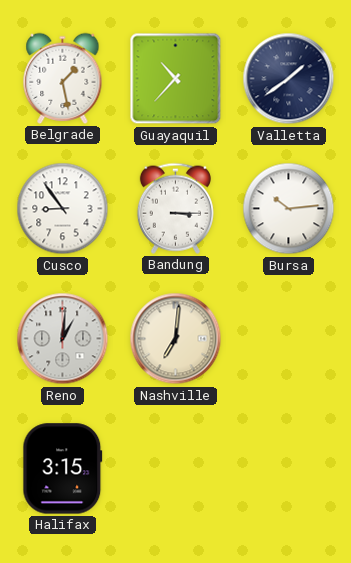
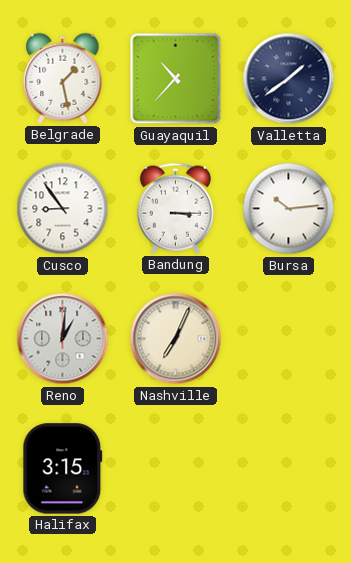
Nashville: 7:01 -> 7:04 (176, 339)
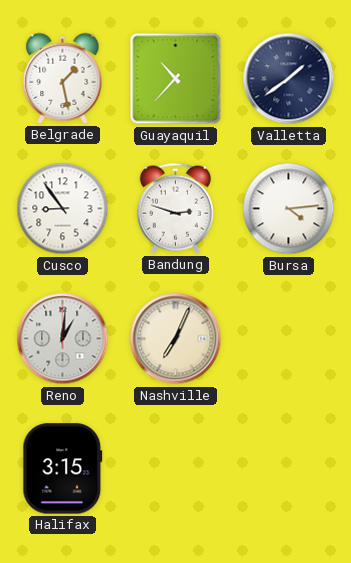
Bandung: 3:15 -> 2:48 (175, 208)
Bursa: 10:14 -> 4:14 (289, 209)
